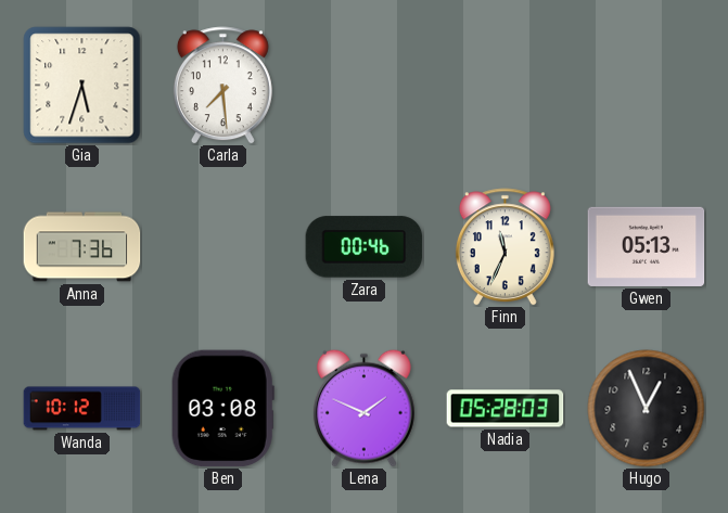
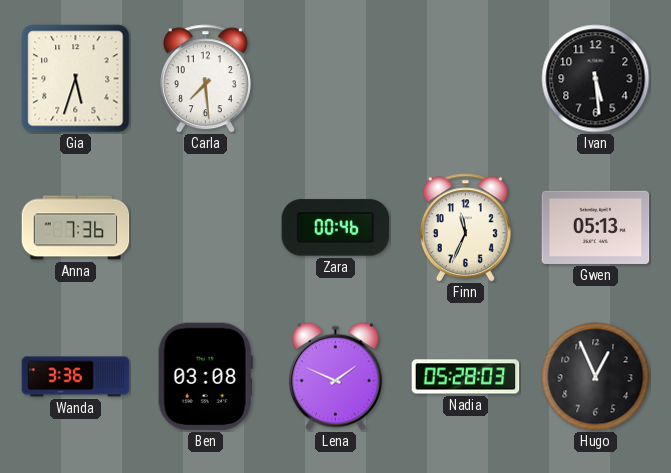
Ivan: none -> 5:29 (596, 79)
Wanda: 10:12 -> 3:36 (76, 377)
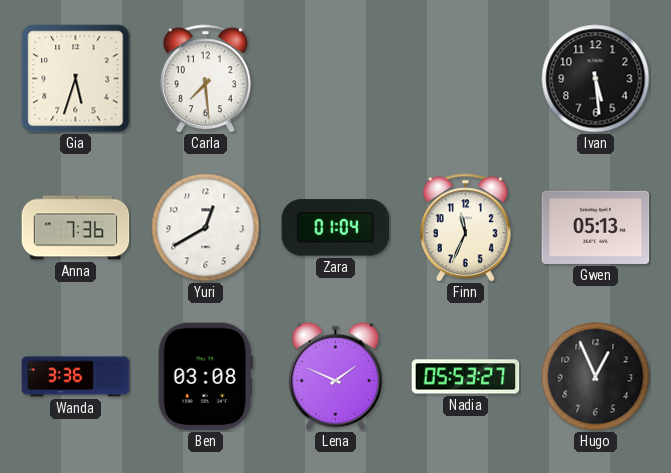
Yuri: none -> 12:40 (206, 228)
Zara: 00:46 -> 01:04 (336, 228)
Nadia: 05:28 -> 05:53 (466, 377)
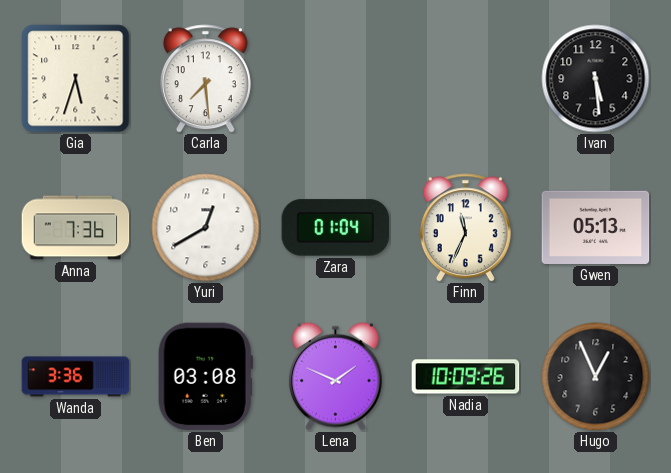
Nadia: 05:53 -> 10:09 (466, 377)
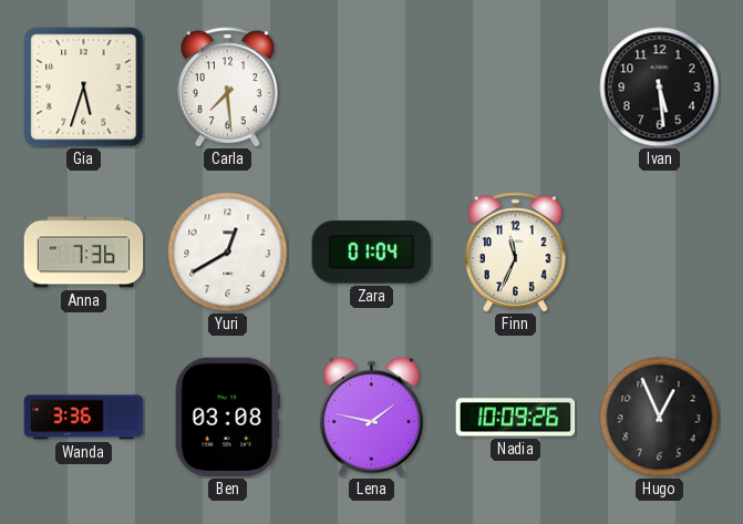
Gwen: 05:13 -> none (596, 227)
Lena: 1:49 -> 1:47 (371, 417)
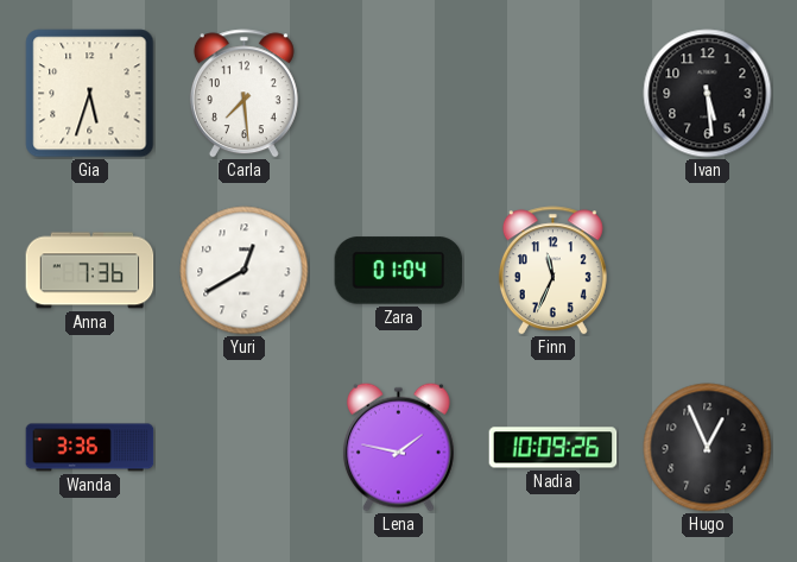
Ben: 03:08 -> none (227, 418)
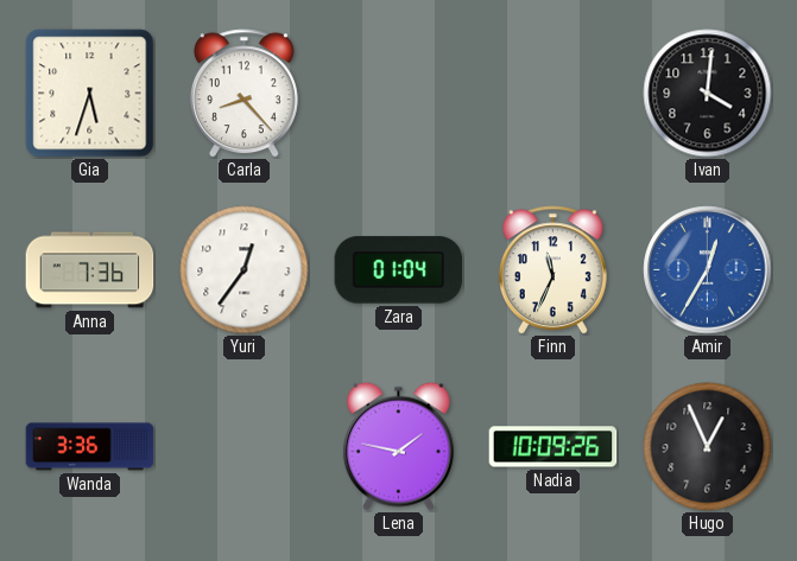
Carla: 7:29 -> 8:23 (243, 94)
Ivan: 5:29 -> 4:01 (708, 94)
Yuri: 12:40 -> 12:36 (245, 270)
Amir: none -> 12:35 (708, 270)
